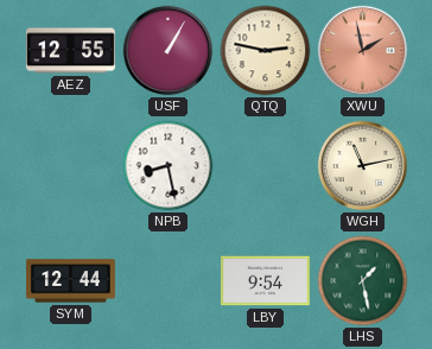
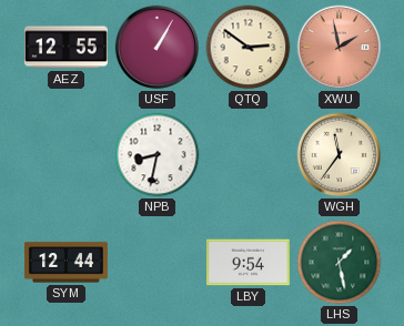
QTQ: 2:47 -> 2:51 (249, 48)
NPB: 8:28 -> 8:32 (158, 155)
WGH: 11:13 -> 11:36 (340, 155)
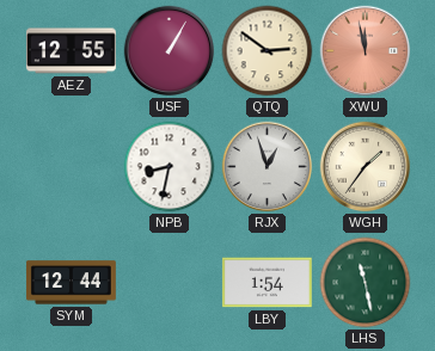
XWU: 1:58 -> 11:58 (366, 51)
RJX: none -> 12:57 (268, 167)
WGH: 11:36 -> 1:36 (366, 167)
LBY: 9:54 -> 1:54 (266, 283)
LHS: 1:28 -> 11:28 (366, 283)
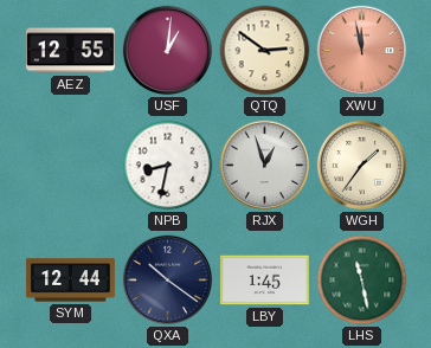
USF: 1:05 -> 1:01 (168, 51)
QXA: none -> 10:21 (168, 281)
LBY: 1:54 -> 1:45 (264, 281)
